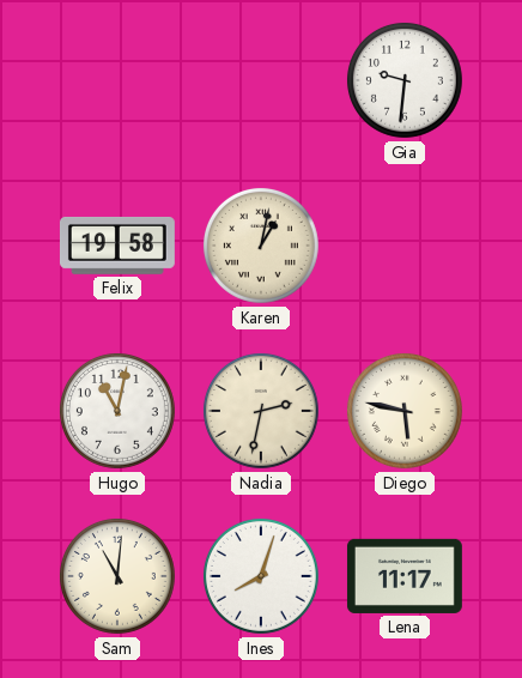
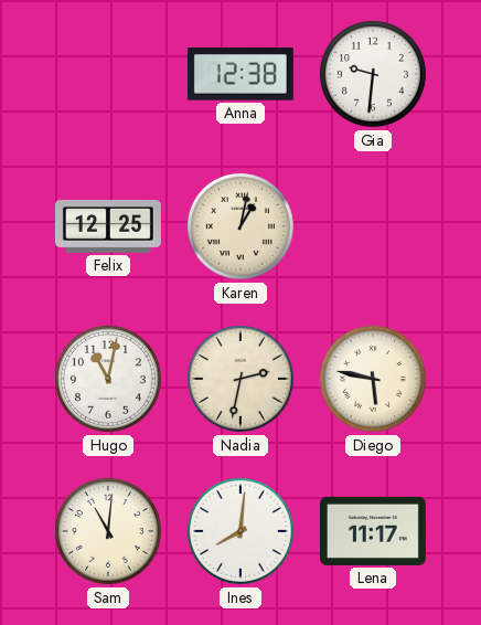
Anna: none -> 12:38 (240, 74)
Felix: 19:58 -> 12:25 (108, 226)
Ines: 8:03 -> 8:01 (240, 531)
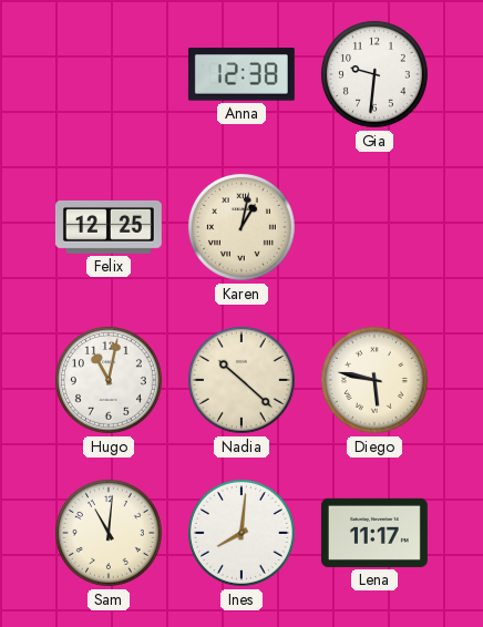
Nadia: 2:32 -> 10:22 (242, 380)
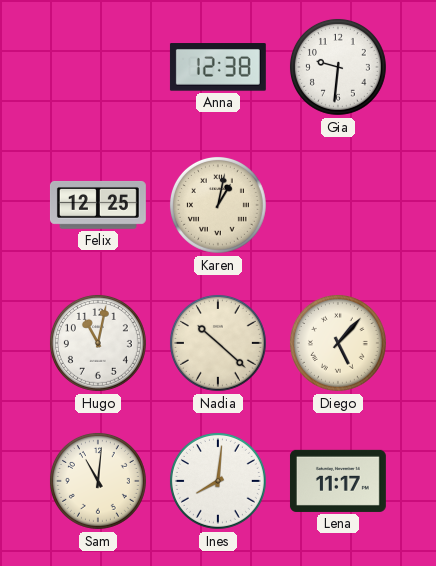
Diego: 5:47 -> 5:07 (338, 343)
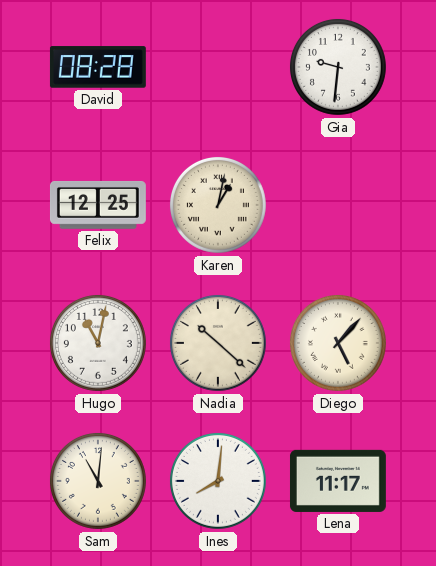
David: none -> 08:28 (98, 67)
Anna: 12:38 -> none (218, 67)
